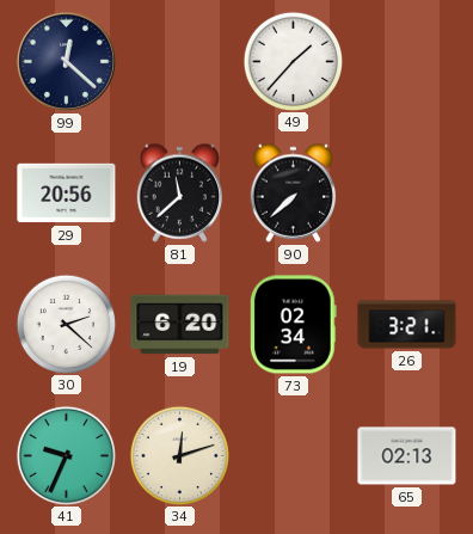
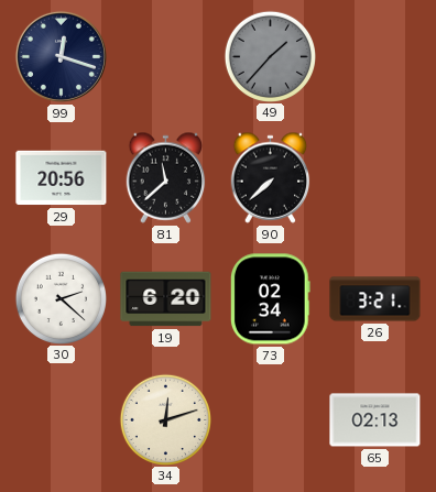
99: 12:22 -> 12:18 (61, 56)
49 dial: white -> grey (270, 56)
41: 9:34 -> none (66, 455)
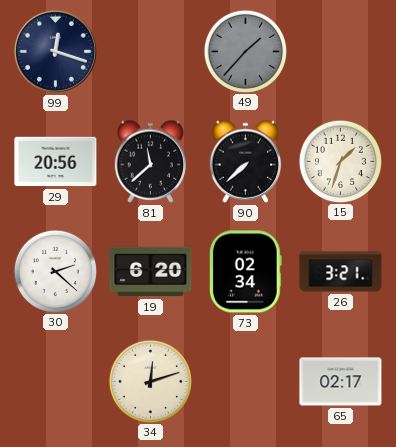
15: none -> 1:33 (340, 161)
65: 02:13 -> 02:17 (341, 382)
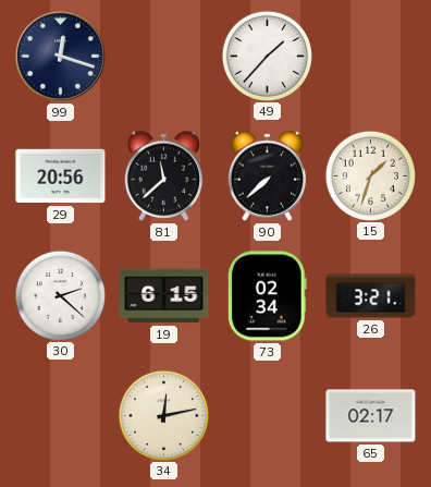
49 dial: grey -> white (267, 56)
19: 6:20 -> 6:15 (164, 296)
34: 12:12 -> 12:13 (163, 415)
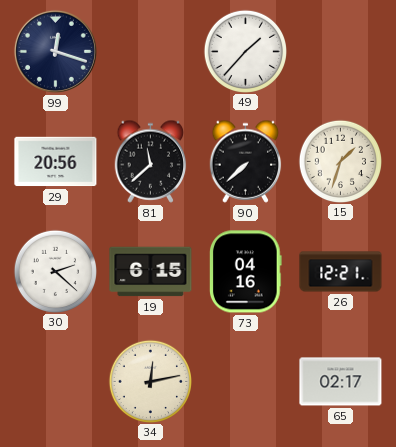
73: 02:34 -> 04:16 (246, 272)
26: 3:21 -> 12:21 (341, 272)
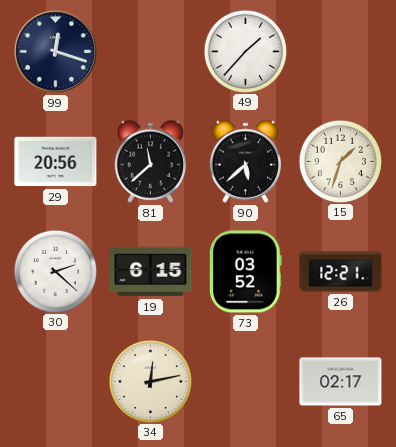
90: 7:38 -> 5:38 (246, 161)
73: 04:16 -> 03:52 (246, 272)
